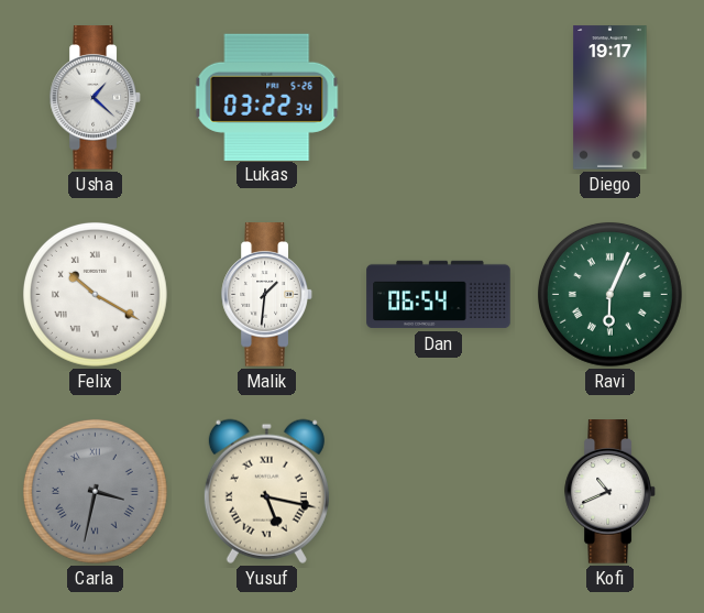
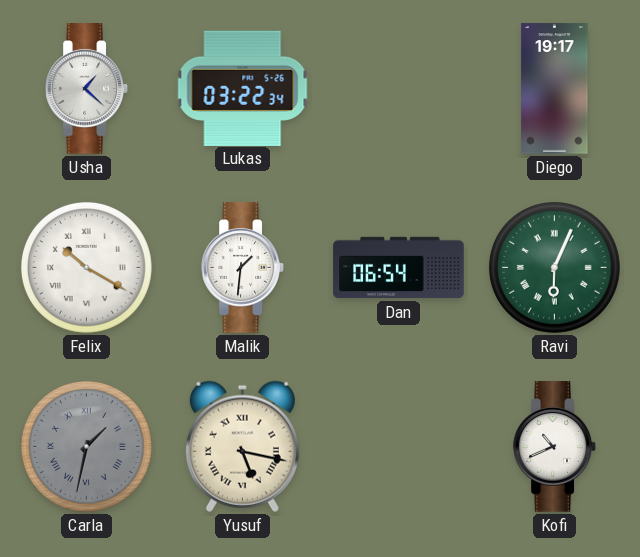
Carla: 3:32 -> 1:32 (86, 446)
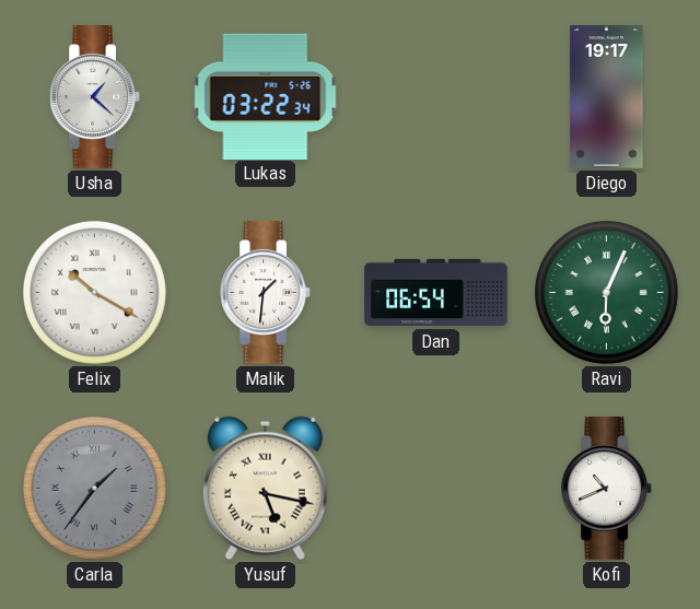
Carla: 1:32 -> 1:36 (94, 488)
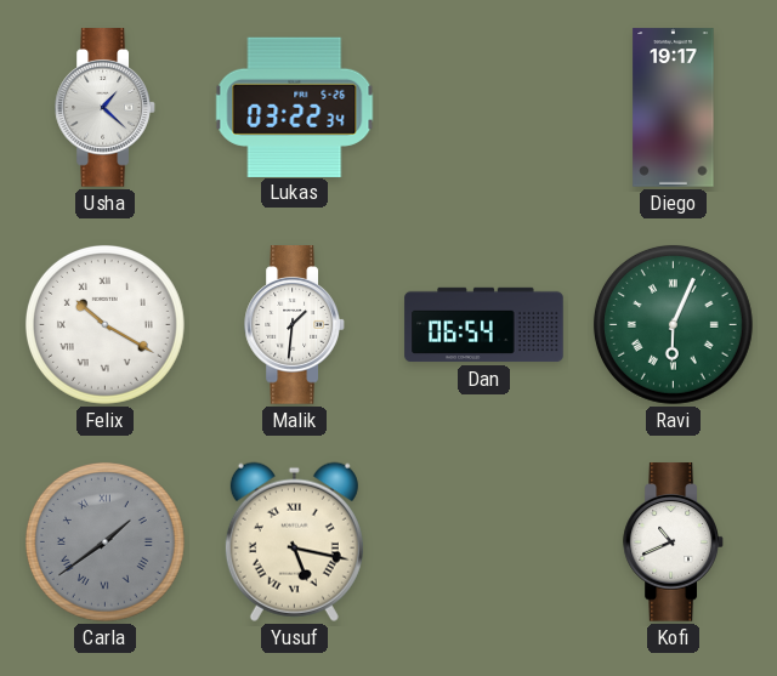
Carla: 1:36 -> 1:39 (104, 541)
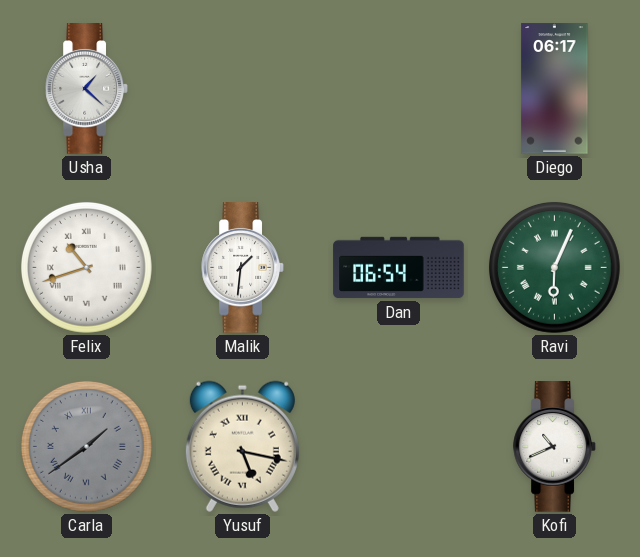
Lukas: 03:22 -> none (295, 107)
Diego: 19:17 -> 06:17 (555, 89)
Felix: 10:20 -> 10:42 (86, 267)
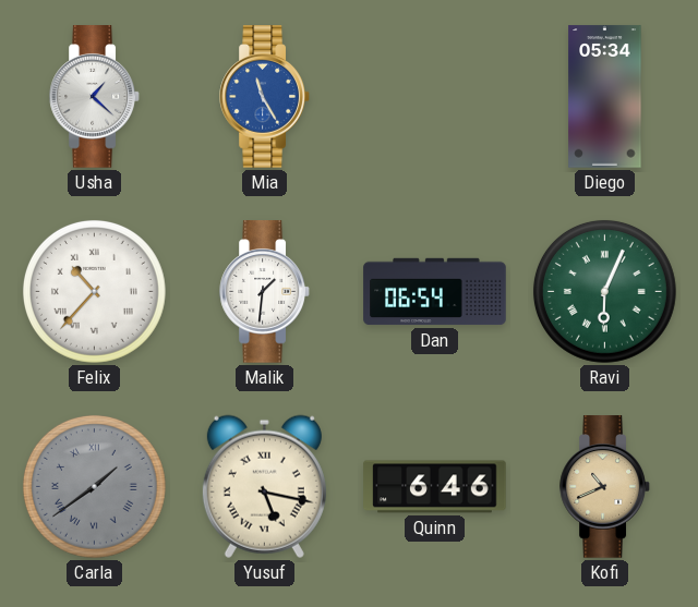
Mia: none -> 11:25 (265, 97)
Diego: 06:17 -> 05:34 (605, 97)
Felix: 10:42 -> 10:37 (94, 291)
Quinn: none -> 6:46 (435, 487)
Kofi dial: white -> champagne (605, 487)
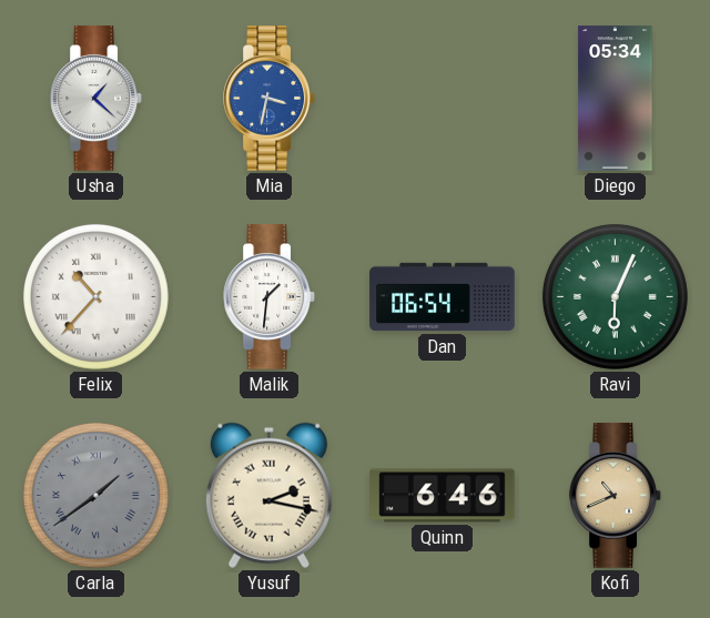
Mia: 11:25 -> 3:32 (270, 99)
Yusuf: 5:17 -> 2:17 (268, 495)
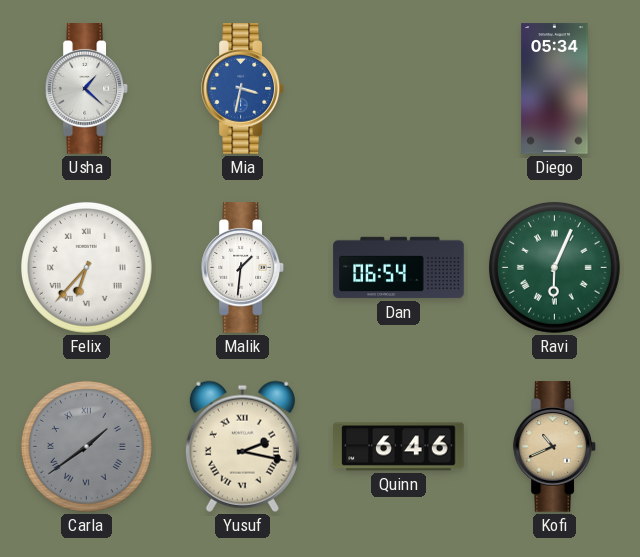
Felix: 10:37 -> 6:37 (86, 267)
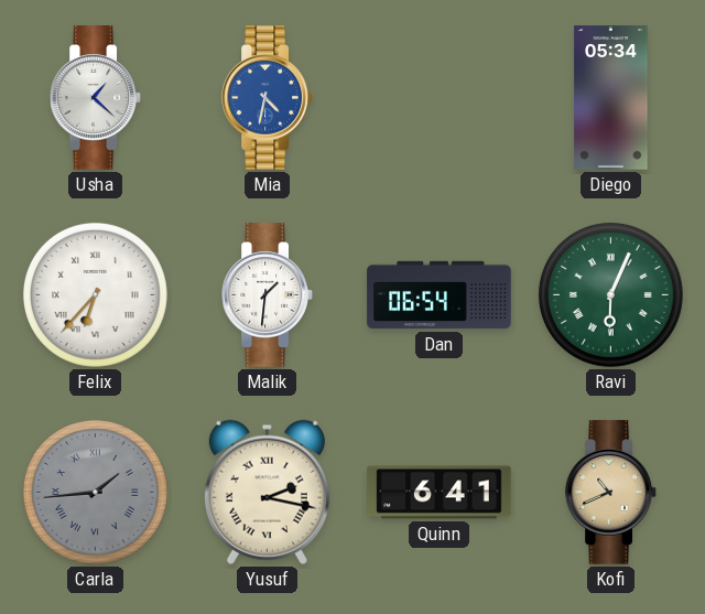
Mia: 3:32 -> 4:32 (268, 98)
Carla: 1:39 -> 1:44 (95, 492)
Quinn: 6:46 -> 6:41 (440, 493)
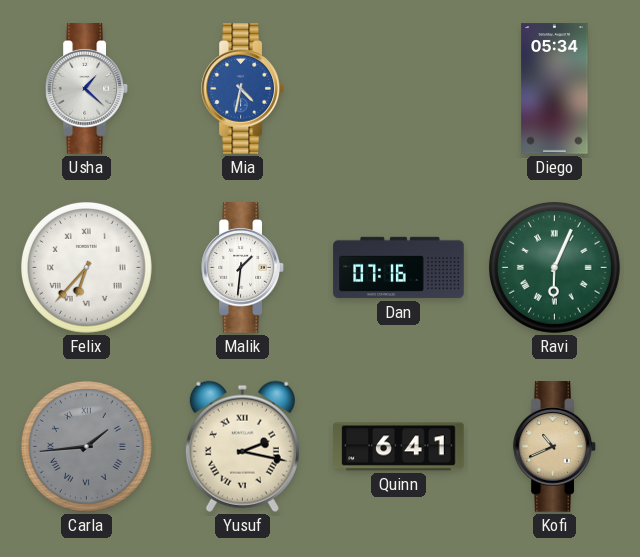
Dan: 06:54 -> 07:16 (399, 268)
